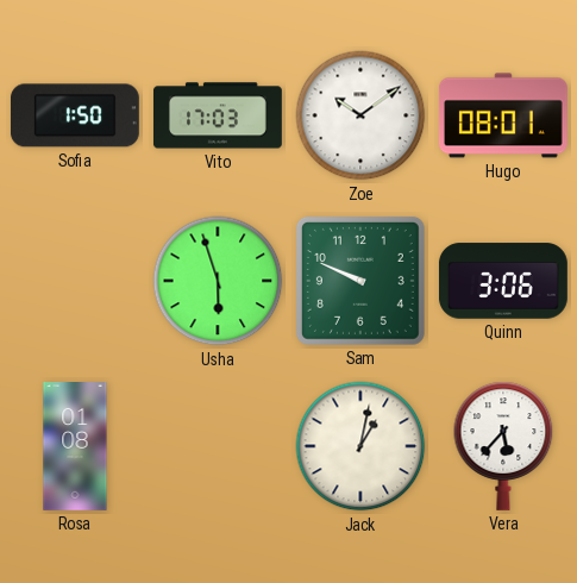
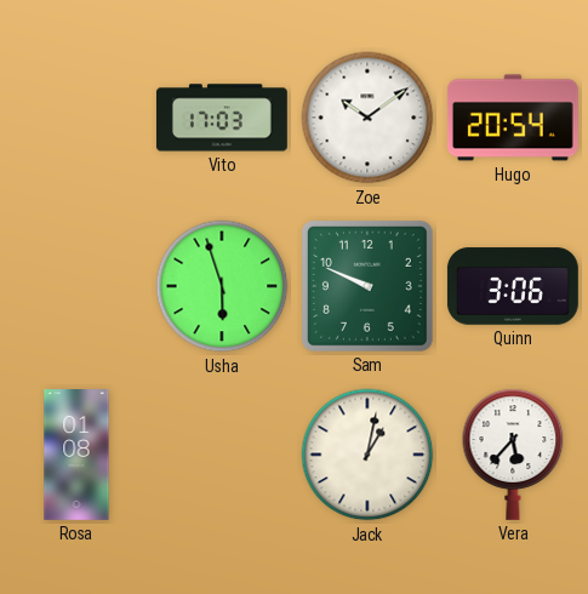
Sofia: 1:50 -> none (75, 115)
Hugo: 08:01 -> 20:54 (513, 118)
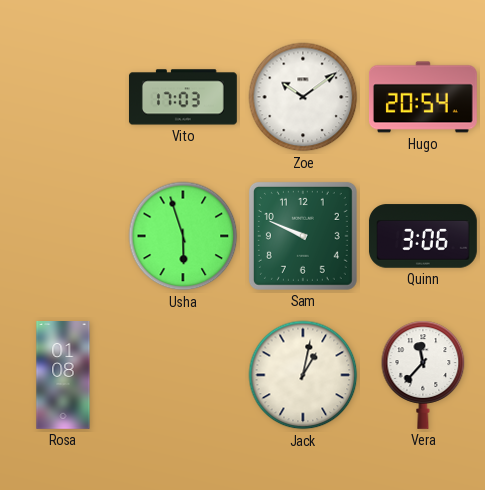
Vera: 5:37 -> 11:37 (423, 375)
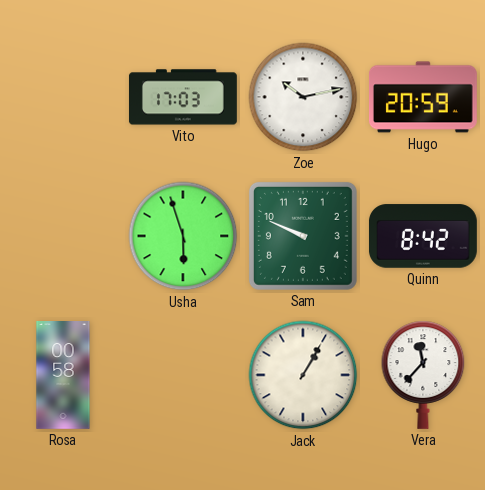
Zoe: 10:09 -> 10:13 (303, 97)
Hugo: 20:54 -> 20:59 (423, 97)
Quinn: 3:06 -> 8:42 (423, 236)
Rosa: 01:08 -> 00:58 (63, 376)
Jack: 1:02 -> 1:05 (303, 375)
